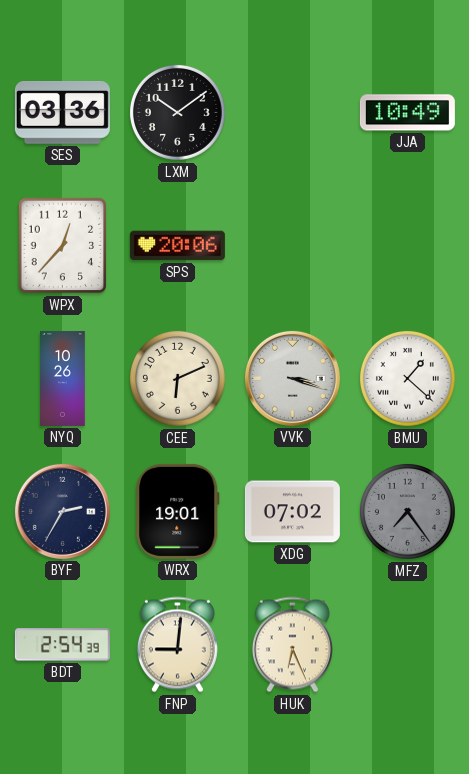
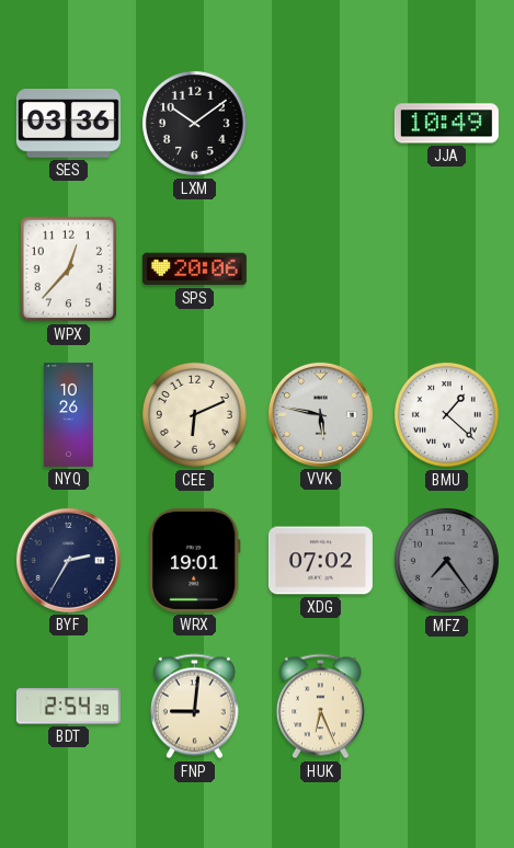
VVK: 3:18 -> 5:47 (320, 414)
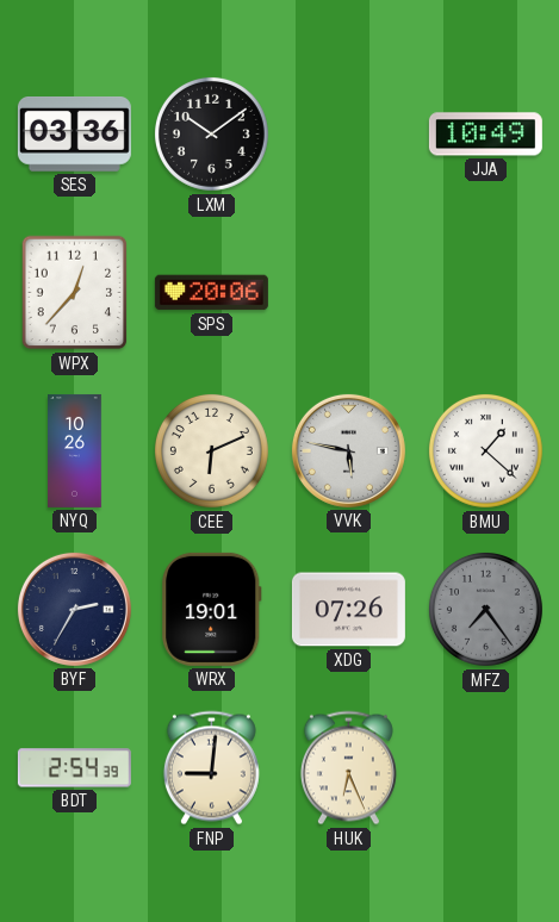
XDG: 07:02 -> 07:26 (348, 610)
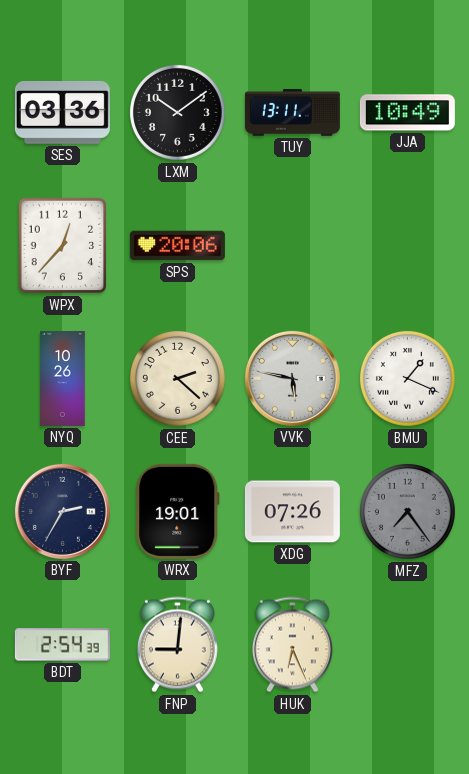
TUY: none -> 13:11 (292, 113)
CEE: 6:11 -> 2:22 (177, 378)
BMU: 1:22 -> 1:19 (407, 378)
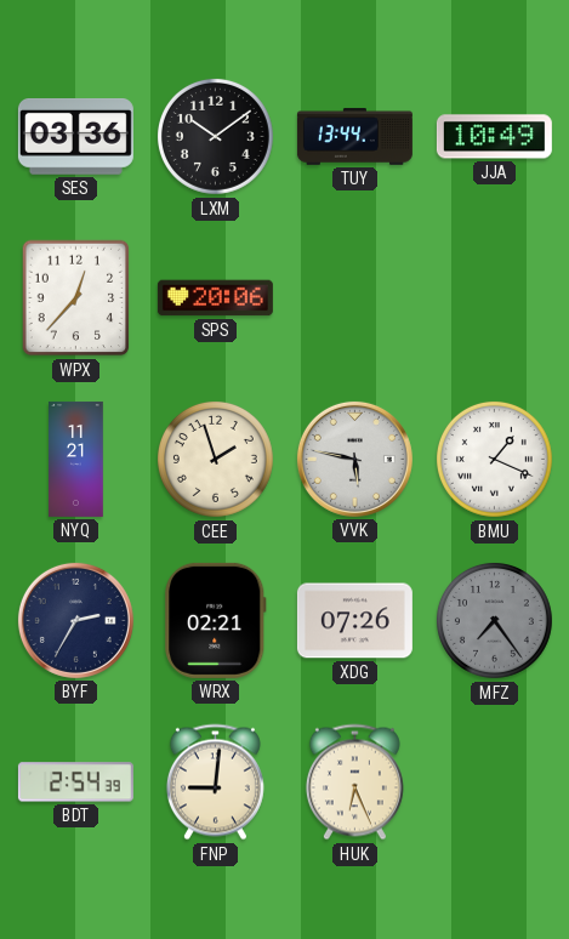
TUY: 13:11 -> 13:44 (354, 137)
NYQ: 10:26 -> 11:21 (76, 459)
CEE: 2:22 -> 1:57 (215, 459)
WRX: 19:01 -> 02:21 (216, 620)
